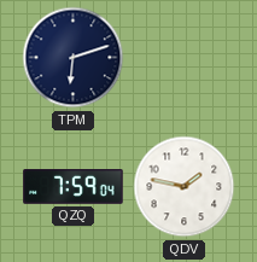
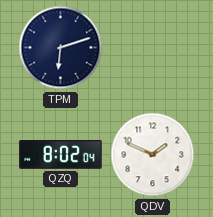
QZQ: 7:59 -> 8:02 (61, 155)
QDV: 1:47 -> 1:49 (153, 155)
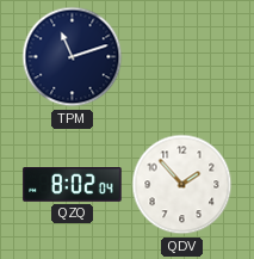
TPM: 6:12 -> 11:12 (73, 57)
QDV: 1:49 -> 1:53 (182, 185)
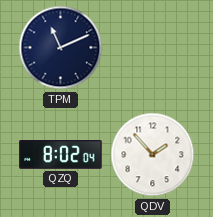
TPM: 11:12 -> 11:11 (61, 48)
